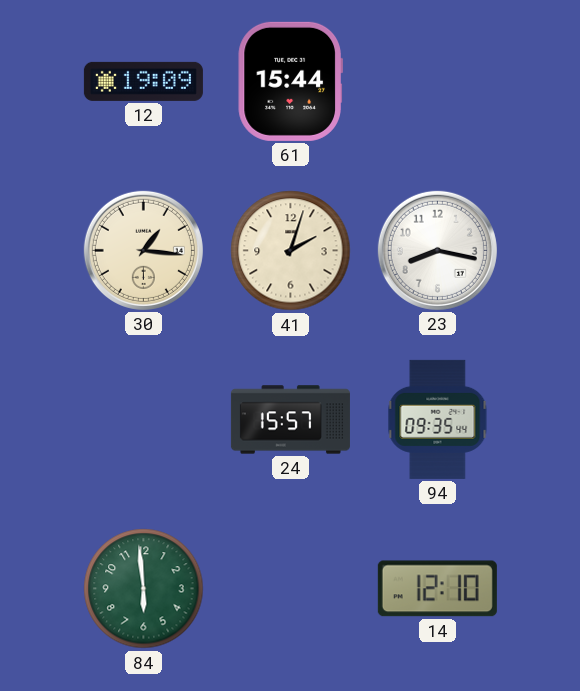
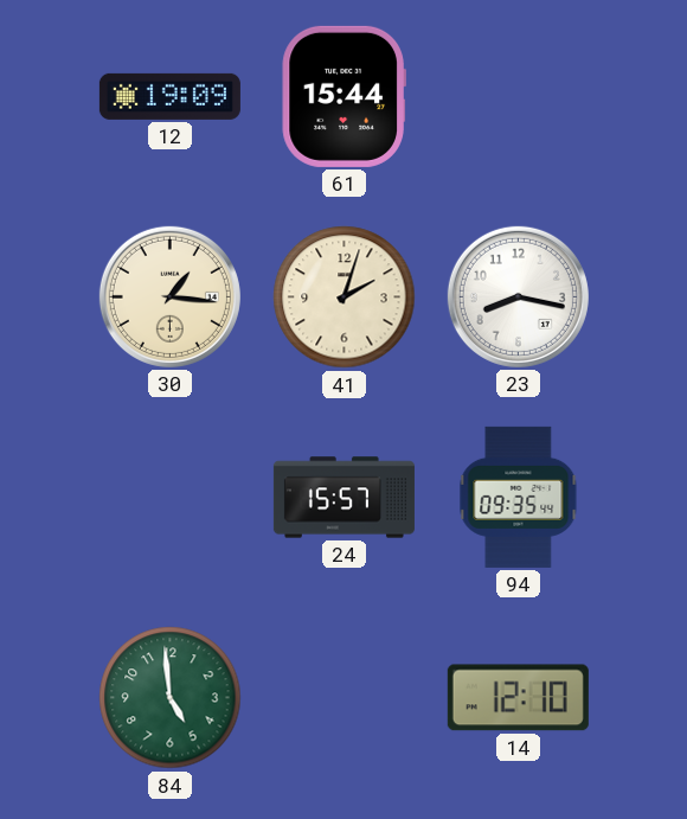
84: 5:59 -> 4:59 (171, 698)
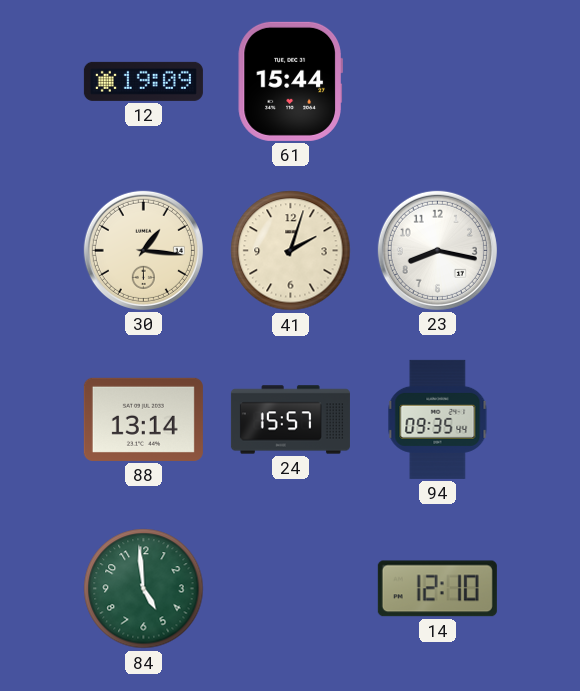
88: none -> 13:14 (143, 419)
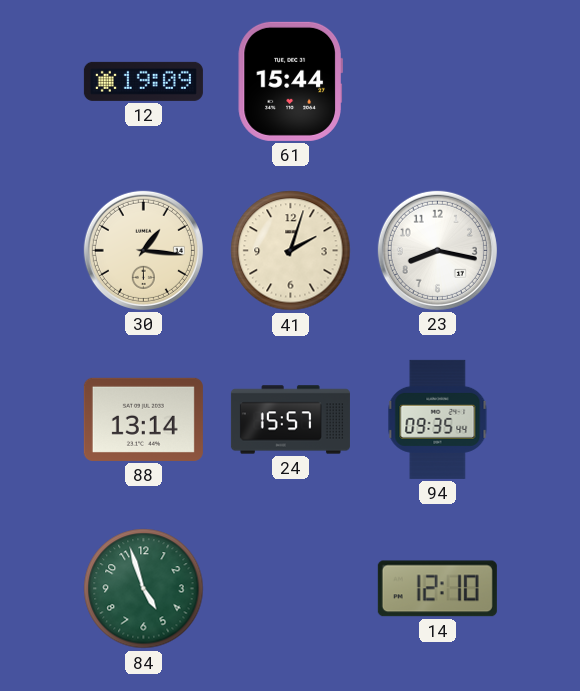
84: 4:59 -> 4:57 (144, 589)
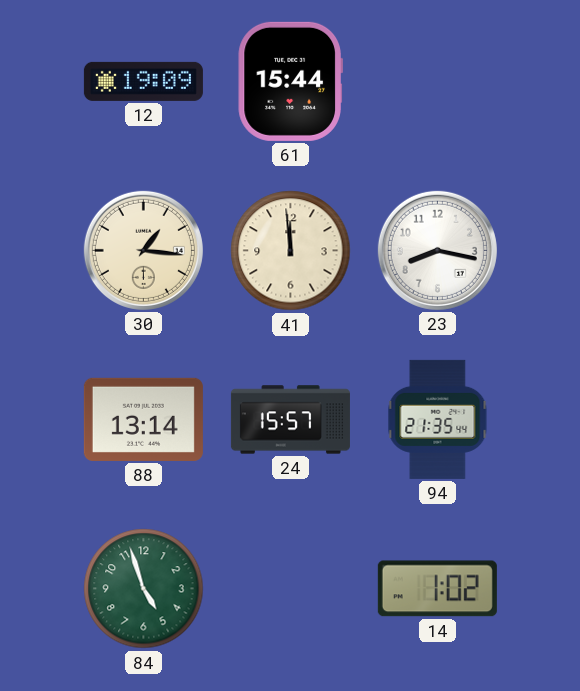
41: 2:03 -> 11:59 (291, 251)
94: 09:35 -> 21:35 (438, 419)
14: 12:10 -> 1:02 (437, 589)
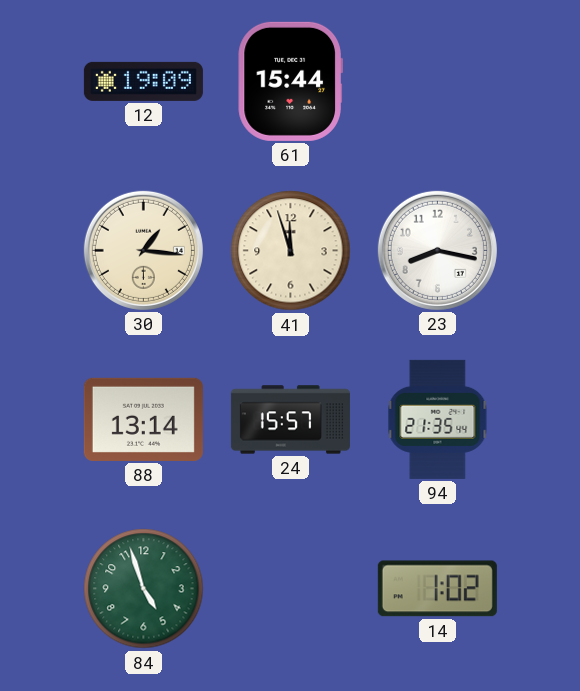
41: 11:59 -> 11:57 (291, 251)
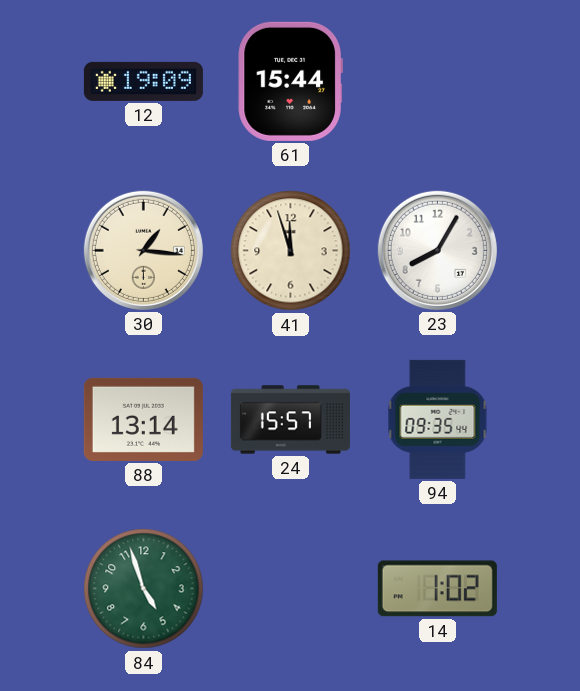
23: 8:17 -> 8:05 (437, 250)
94: 21:35 -> 09:35 (438, 419)
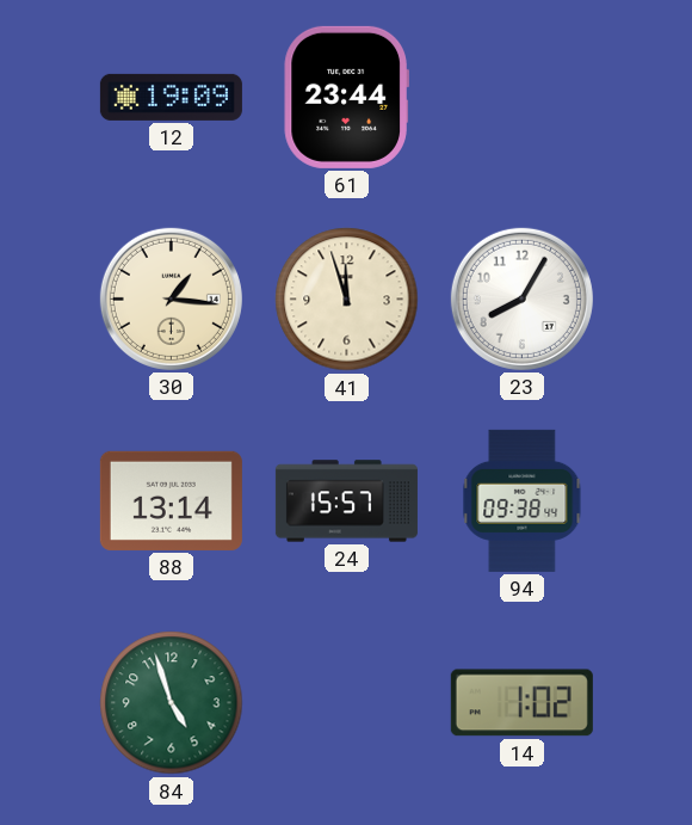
61: 15:44 -> 23:44 (346, 97)
94: 09:35 -> 09:38 (523, 500)
